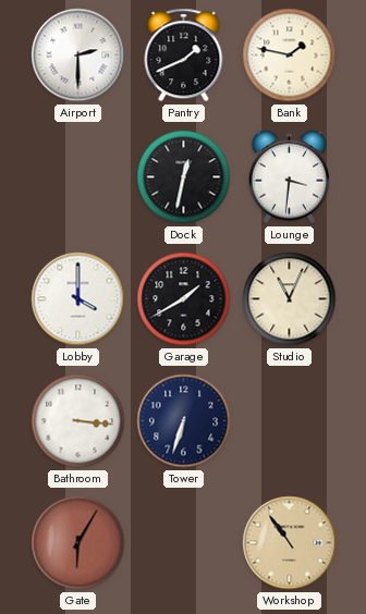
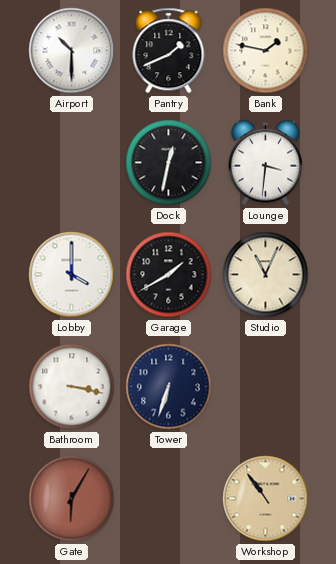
Airport: 2:30 -> 10:30 (72, 51)
Bathroom: 3:16 -> 3:17 (72, 387)
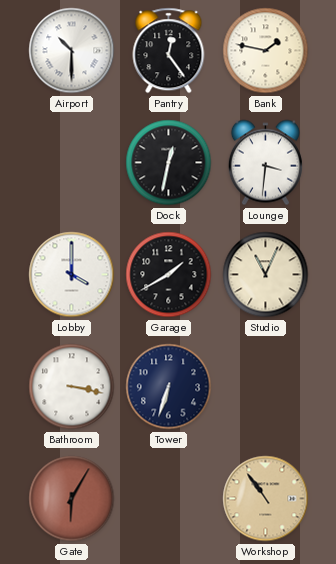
Pantry: 1:41 -> 12:24 (169, 51)
